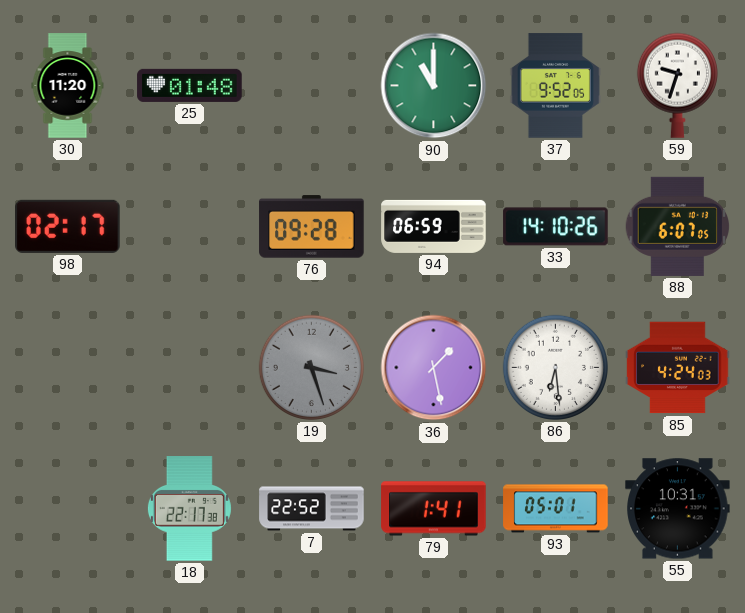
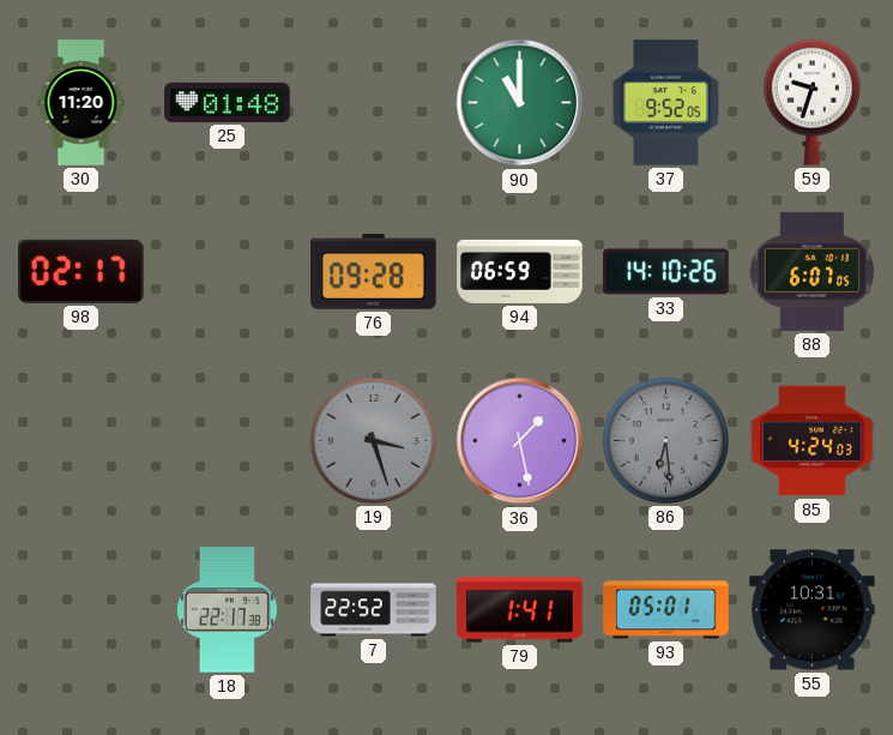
86 dial: white -> grey (665, 440)
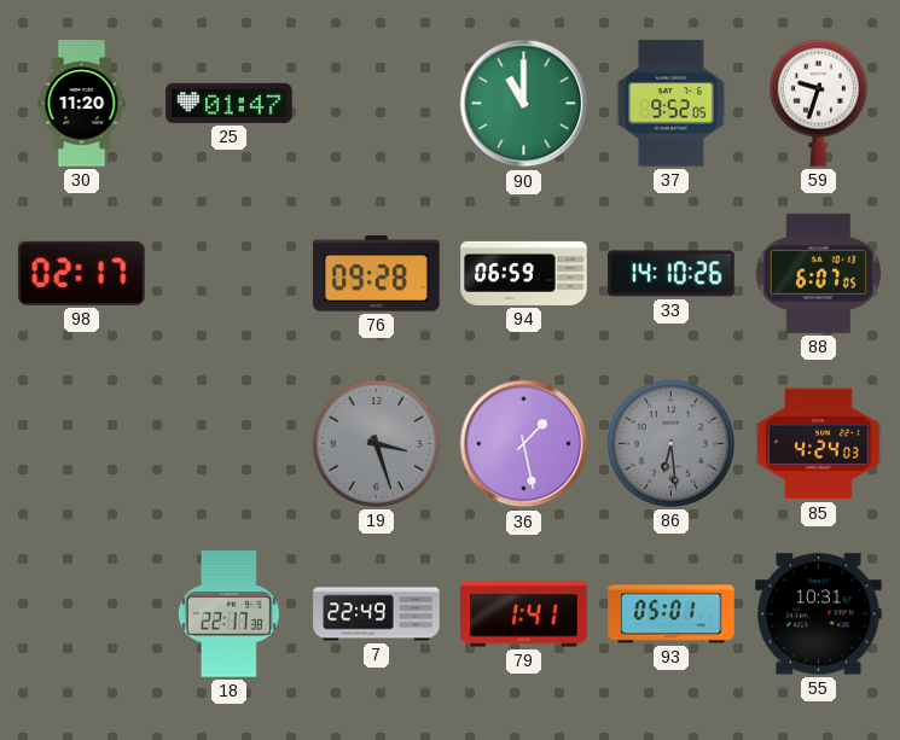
25: 01:48 -> 01:47 (230, 103)
7: 22:52 -> 22:49 (377, 614)
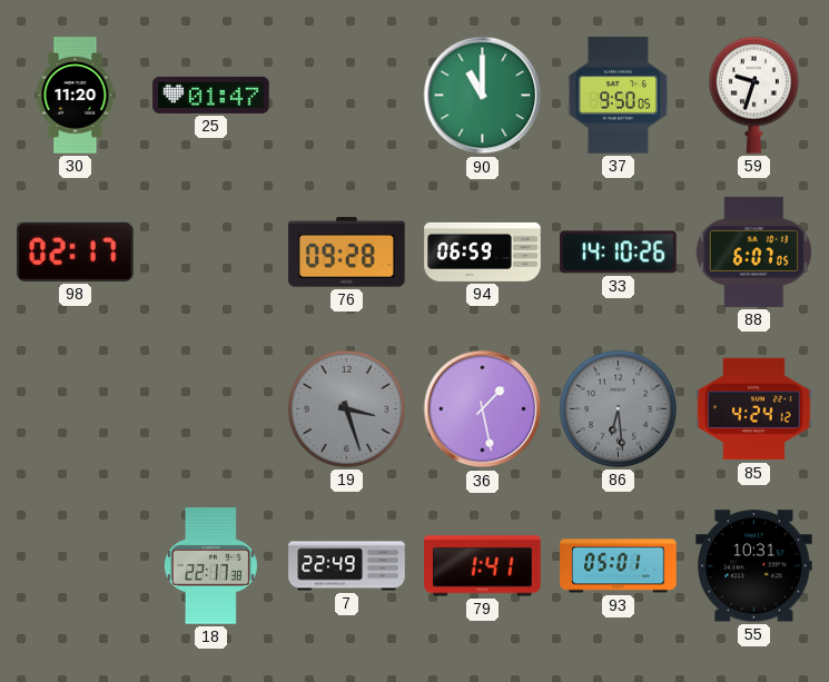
37: 9:52 -> 9:50 (618, 96)
85: 4:24:03 -> 4:24:12 (754, 409)
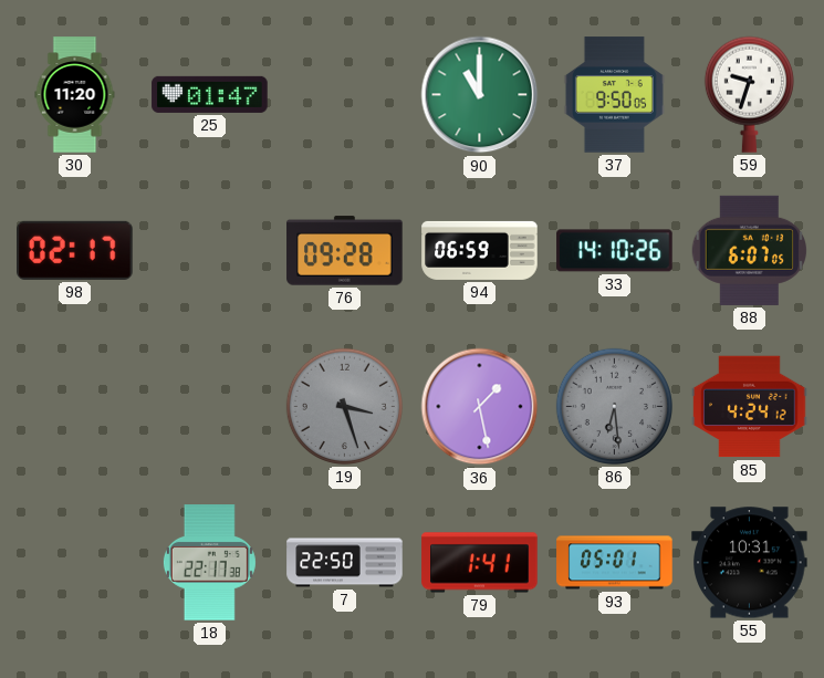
7: 22:49 -> 22:50 (345, 563)
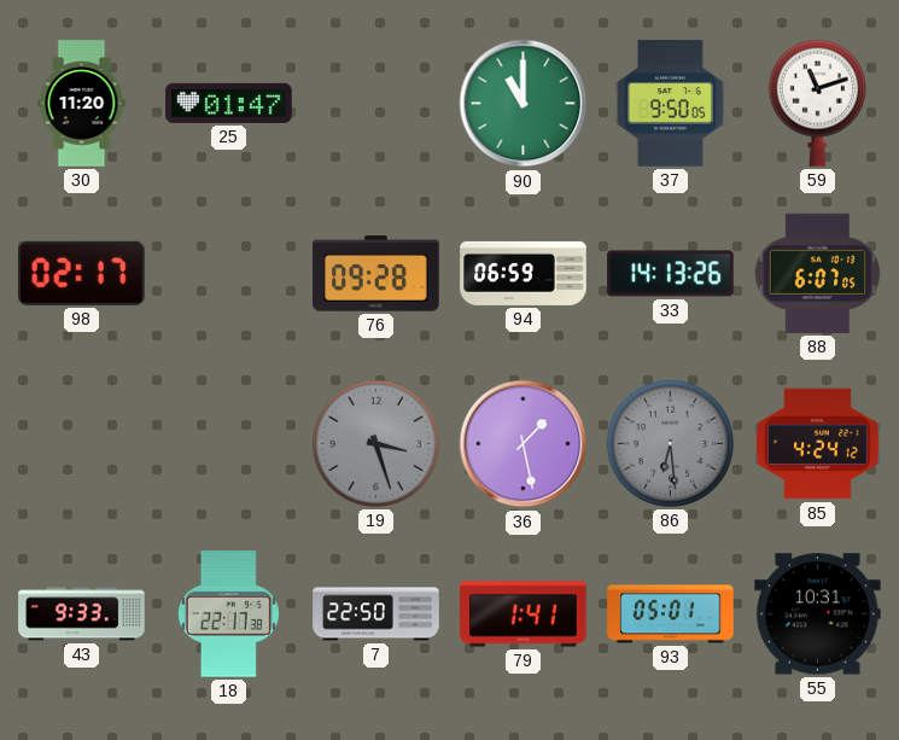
59: 9:33 -> 11:12 (817, 103)
33: 14:10 -> 14:13 (671, 274)
43: none -> 9:33 (82, 614)
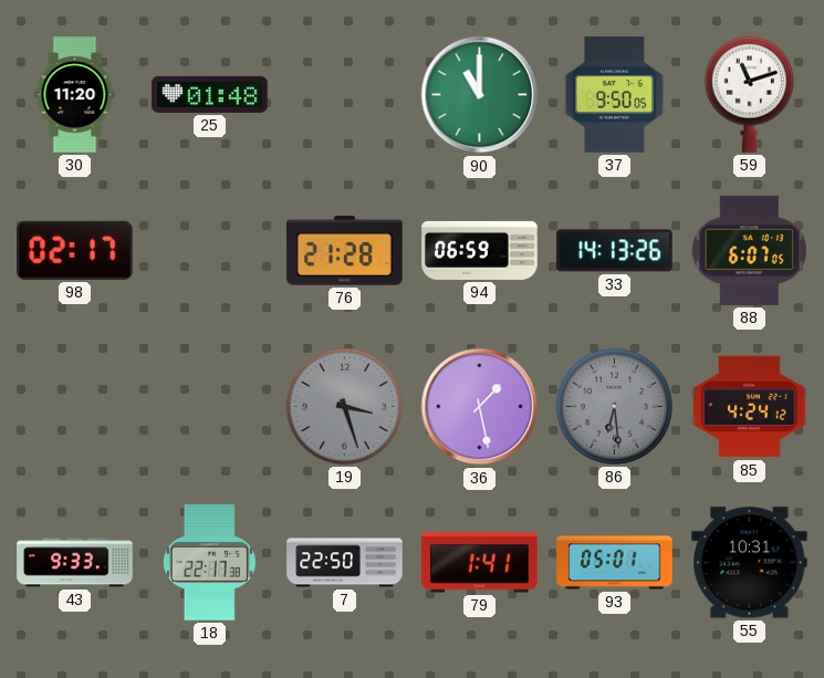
25: 01:47 -> 01:48 (210, 94)
76: 09:28 -> 21:28 (345, 251)
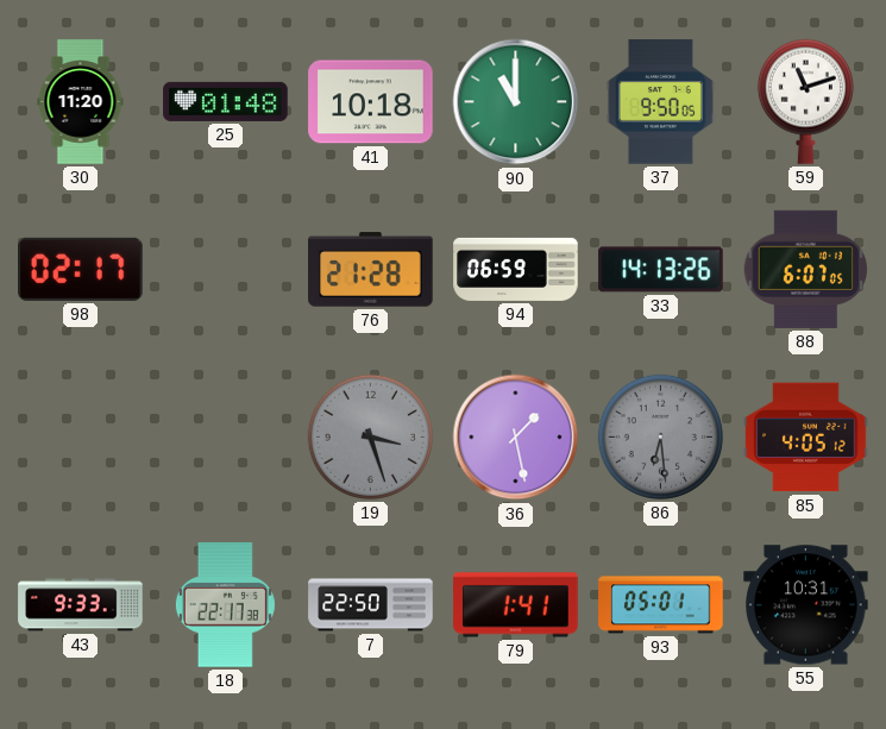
41: none -> 10:18 (371, 102)
85: 4:24 -> 4:05 (806, 438)
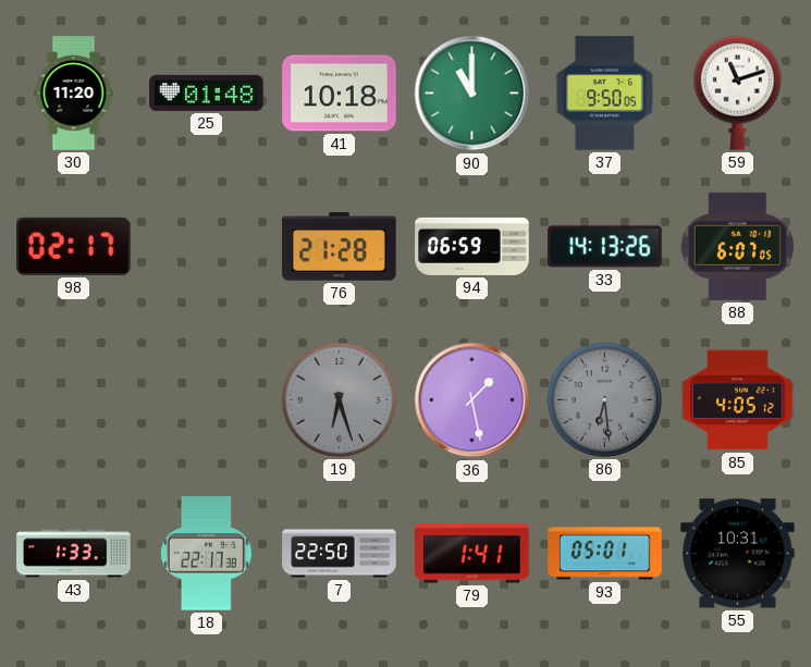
19: 3:27 -> 6:27 (339, 399)
43: 9:33 -> 1:33 (74, 554)
